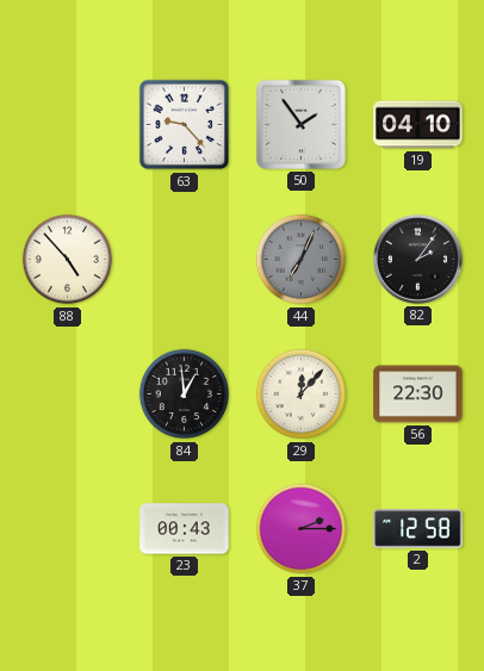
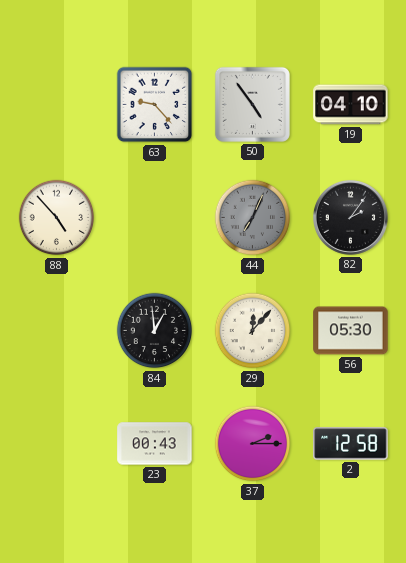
50: 1:54 -> 4:54 (252, 104)
56: 22:30 -> 05:30 (351, 331)
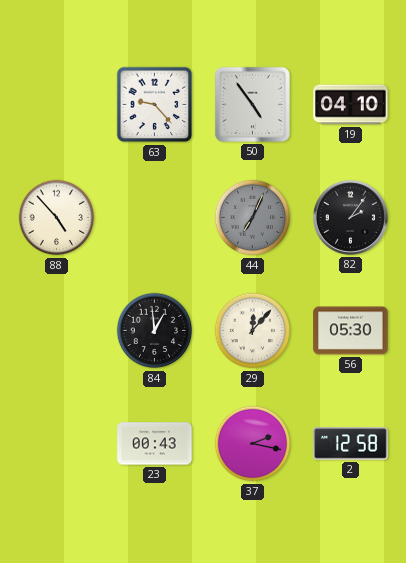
37: 2:15 -> 2:17 (253, 444)
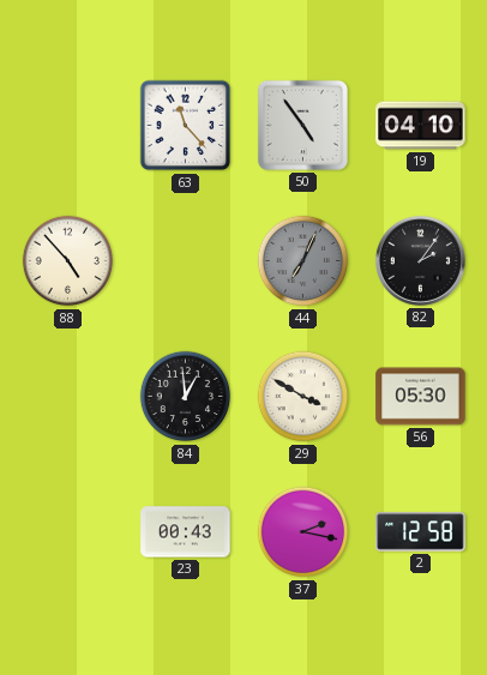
63: 9:23 -> 11:23 (186, 126)
29: 12:07 -> 3:50 (303, 397)
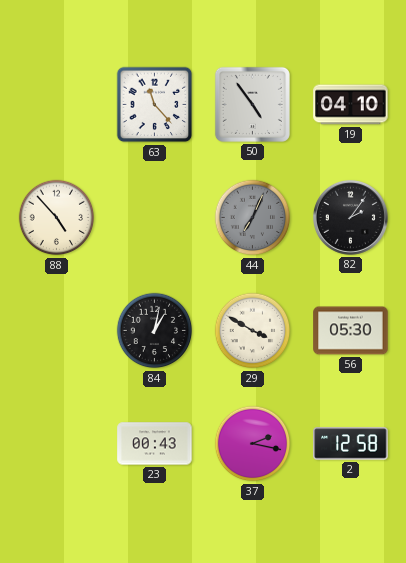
84: 12:59 -> 1:02 (155, 331)
